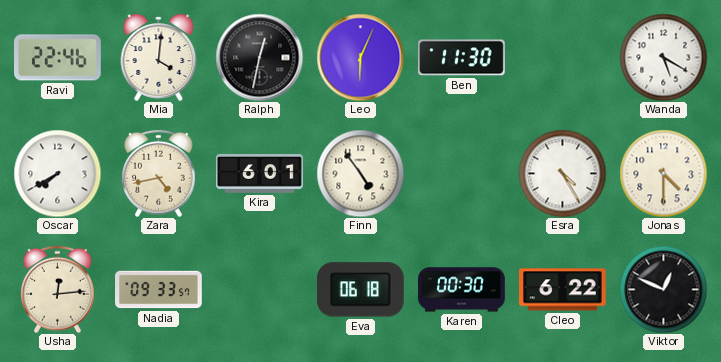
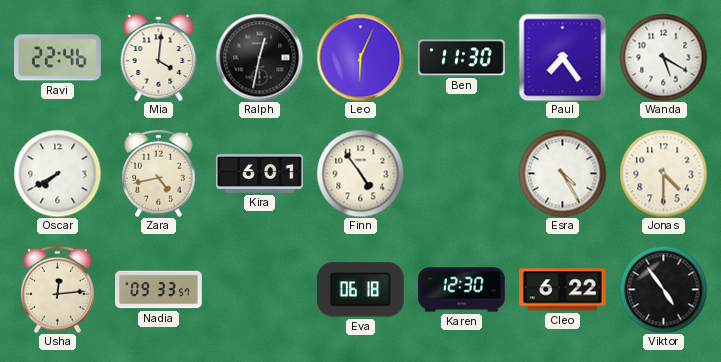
Paul: none -> 7:24 (562, 57)
Karen: 00:30 -> 12:30 (462, 290)
Viktor: 12:49 -> 4:54 (663, 289)
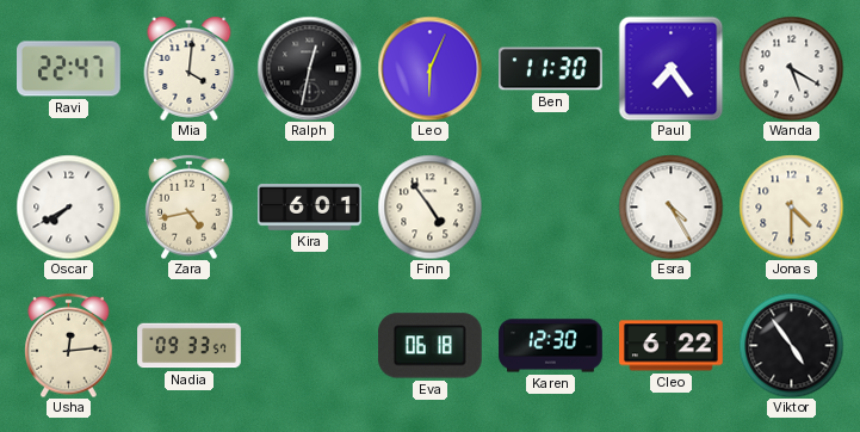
Ravi: 22:46 -> 22:47 (69, 69)
